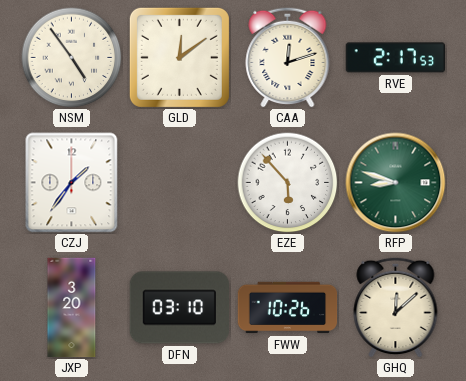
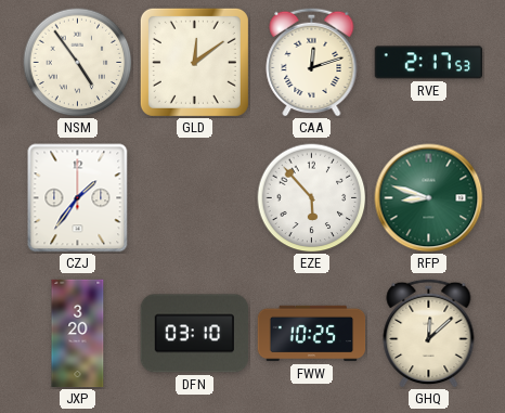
FWW: 10:26 -> 10:25 (312, 334)
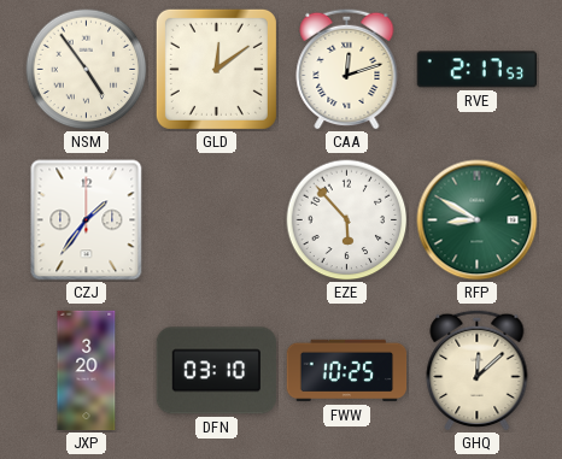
RFP: 8:48 -> 8:50 (478, 220)
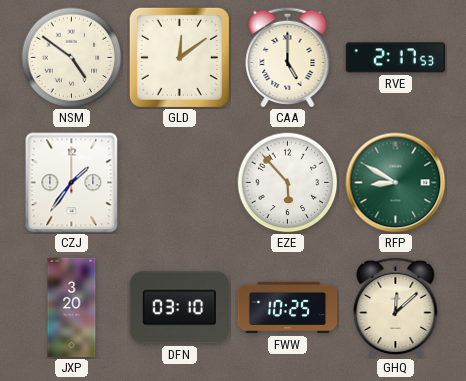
NSM: 4:54 -> 4:51 (72, 58)
CAA: 12:12 -> 5:00 (288, 57)
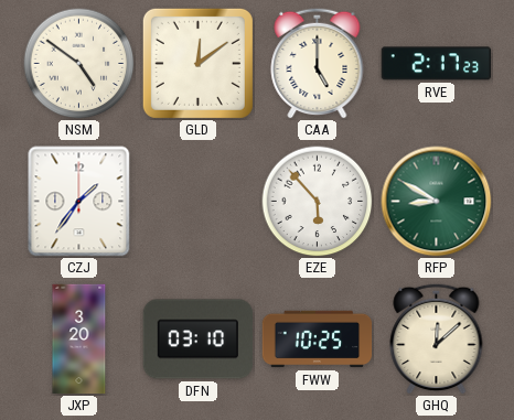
RVE: 2:17:53 -> 2:17:23 (436, 64)
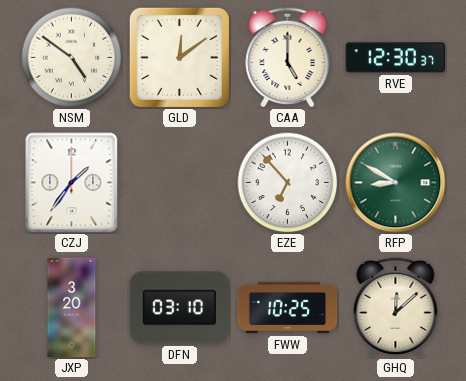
RVE: 2:17 -> 12:30 (395, 58)
EZE: 5:53 -> 6:53 (288, 183)
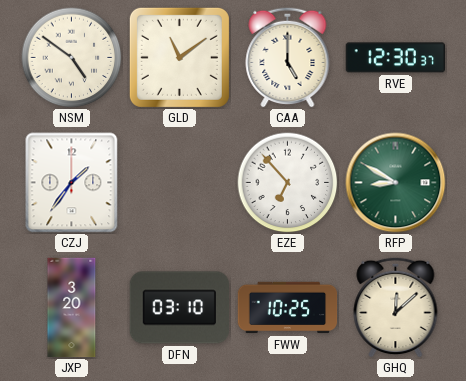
GLD: 12:09 -> 11:09 (179, 57)
